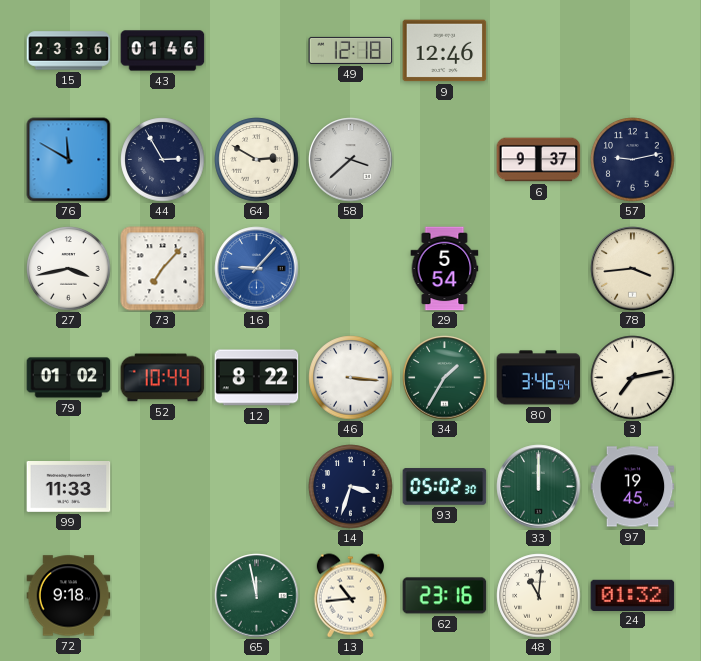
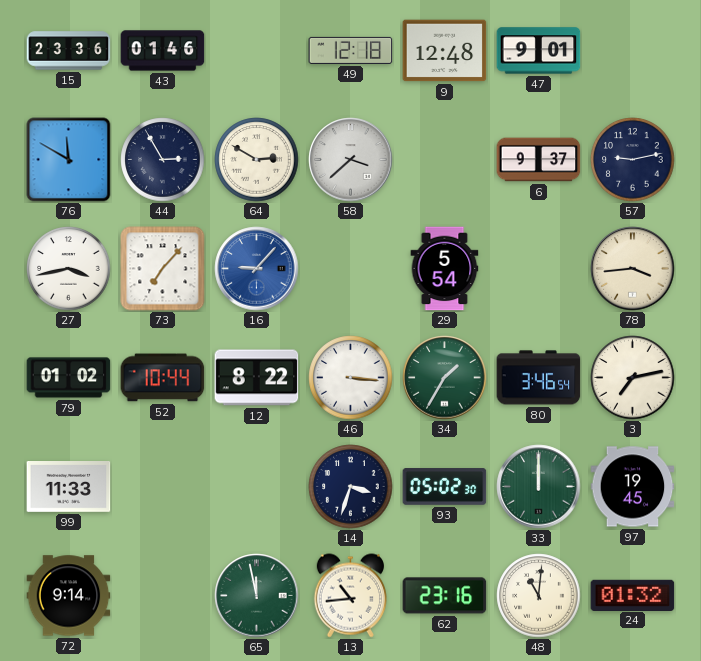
9: 12:46 -> 12:48 (445, 51)
47: none -> 9:01 (539, 51)
72: 9:18 -> 9:14 (69, 596)
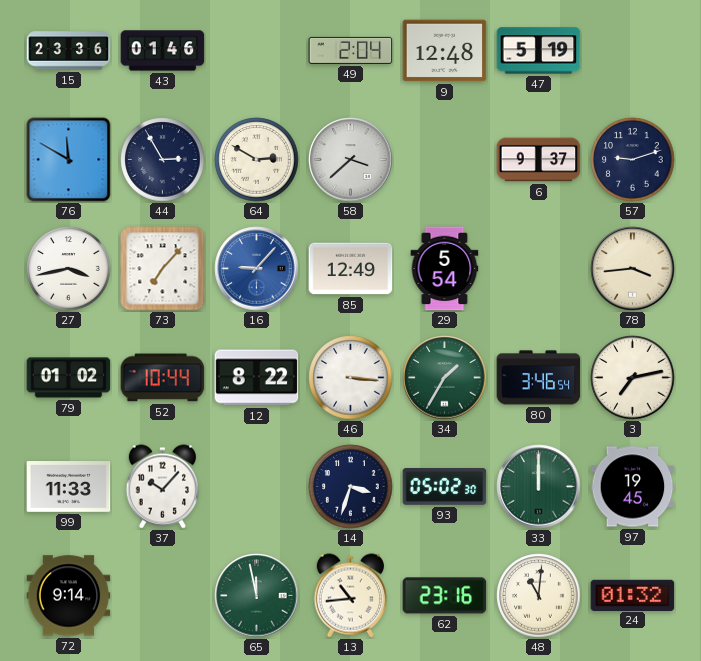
49: 12:18 -> 2:04 (351, 50)
47: 9:01 -> 5:19 (539, 51)
57: 9:13 -> 9:12 (633, 160)
85: none -> 12:49 (351, 269)
37: none -> 10:07 (162, 487)
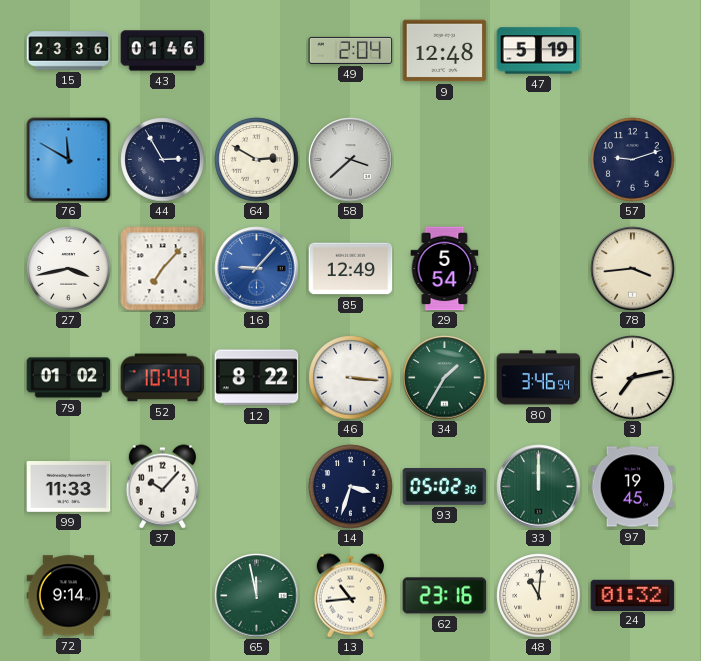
6: 9:37 -> none (539, 160)
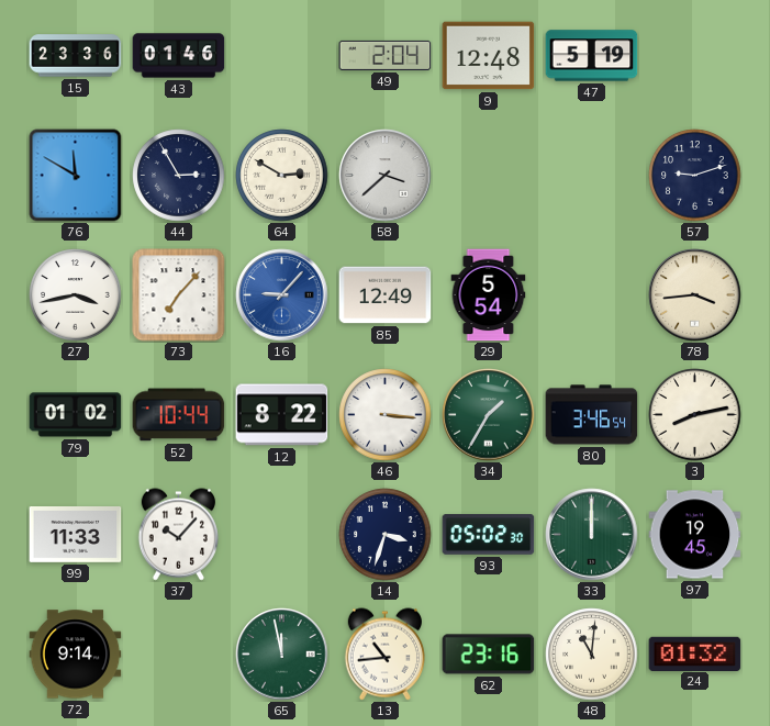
3: 7:13 -> 8:13 (695, 415)
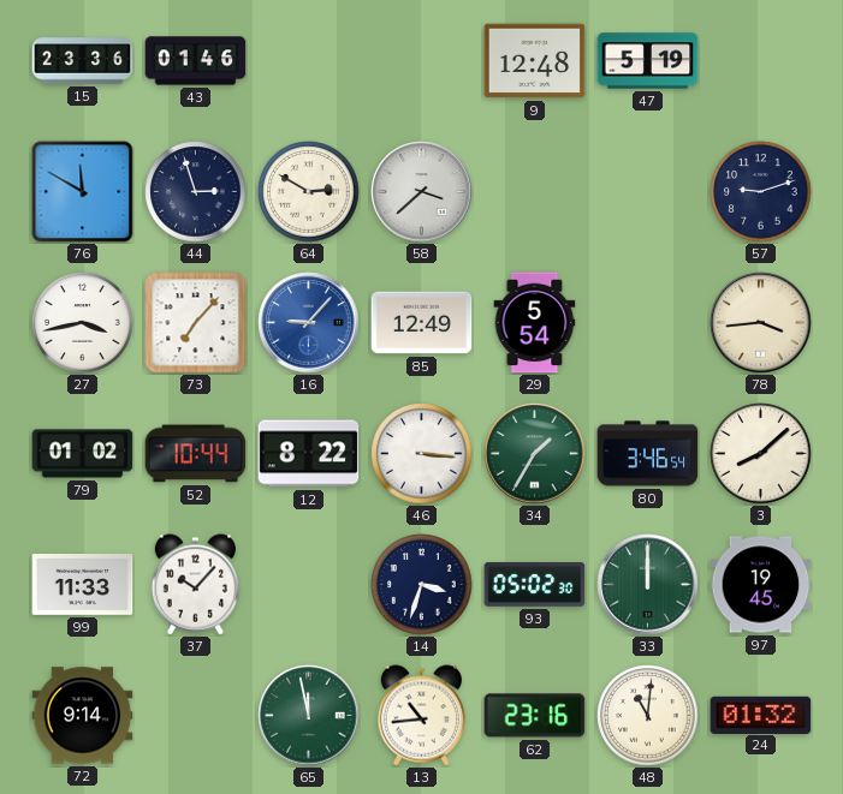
49: 2:04 -> none (386, 55)
44: 2:55 -> 2:57 (196, 192)
3: 8:13 -> 8:08 (761, 454)
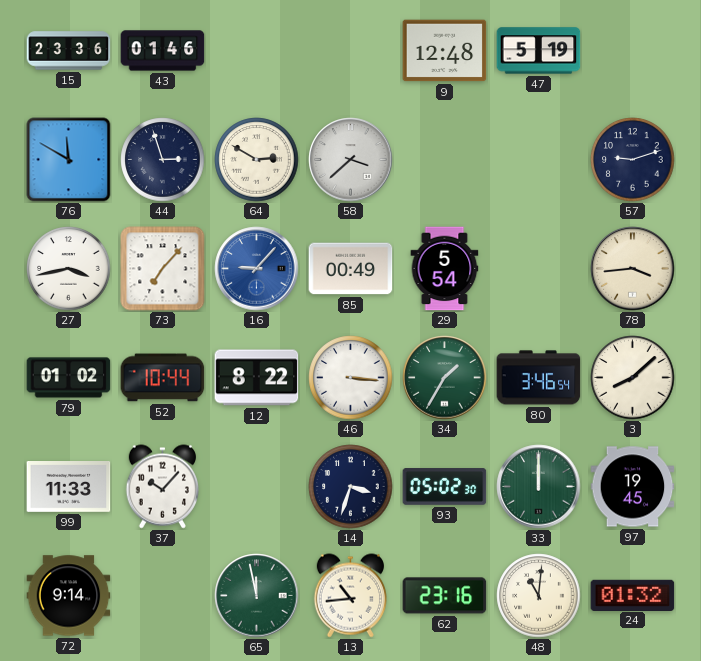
85: 12:49 -> 00:49 (351, 269)
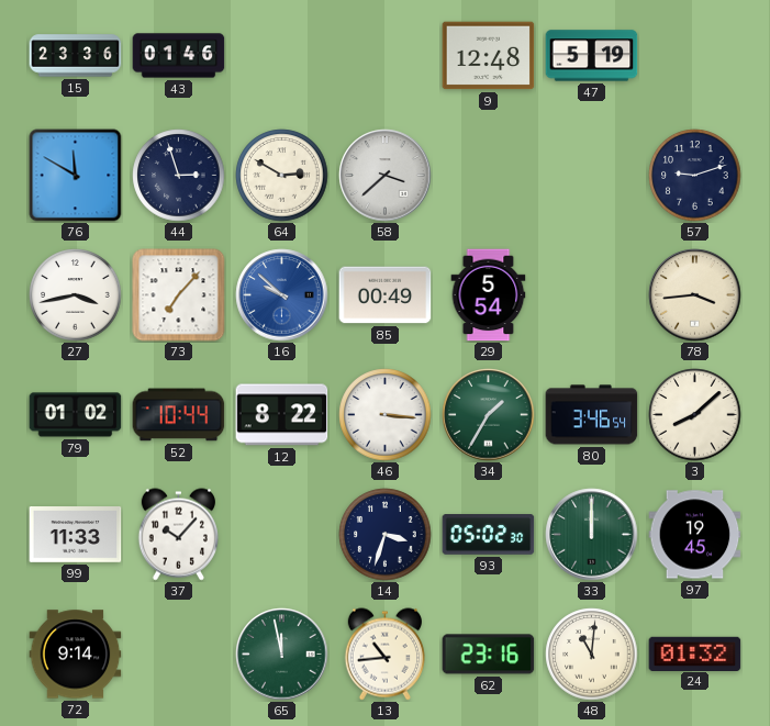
16: 9:07 -> 9:52 (282, 295)
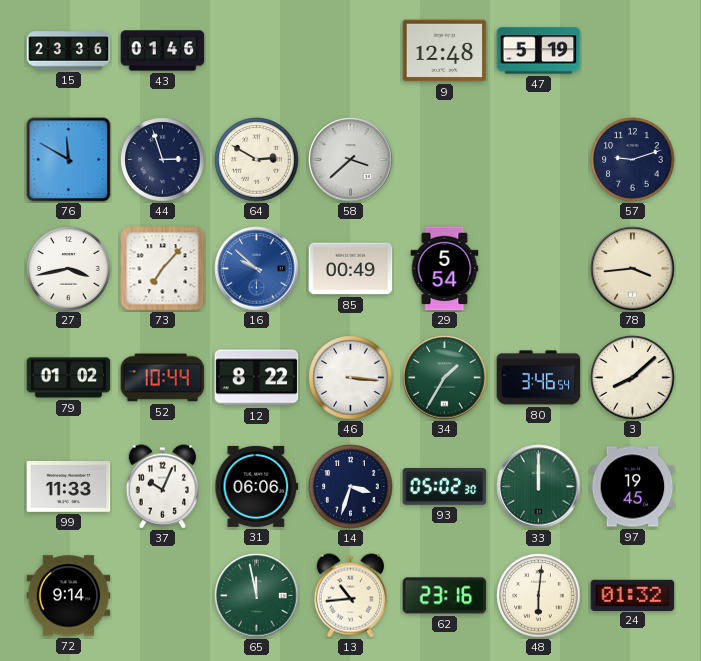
37: 10:07 -> 10:04 (162, 487)
31: none -> 06:06 (257, 486)
48: 11:01 -> 6:01 (539, 596)
